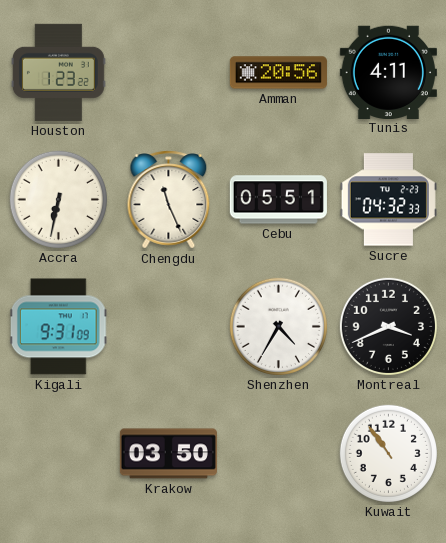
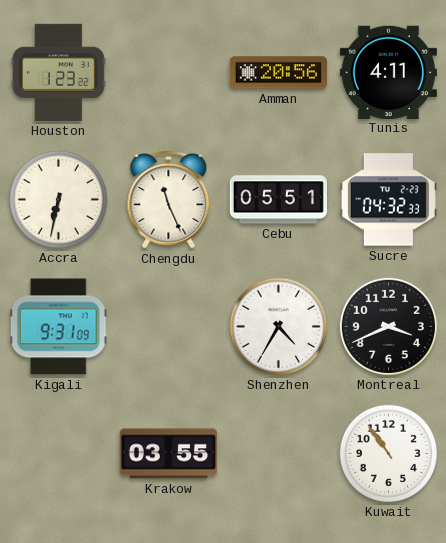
Krakow: 03:50 -> 03:55 (168, 454)
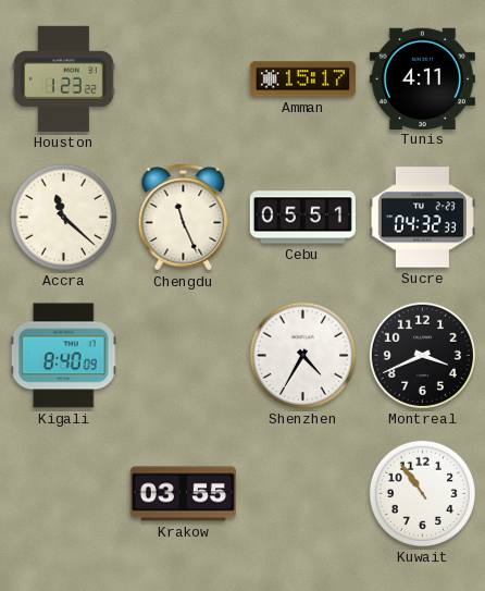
Amman: 20:56 -> 15:17 (302, 79)
Accra: 6:32 -> 11:22 (63, 217)
Kigali: 9:31 -> 8:40 (63, 356)
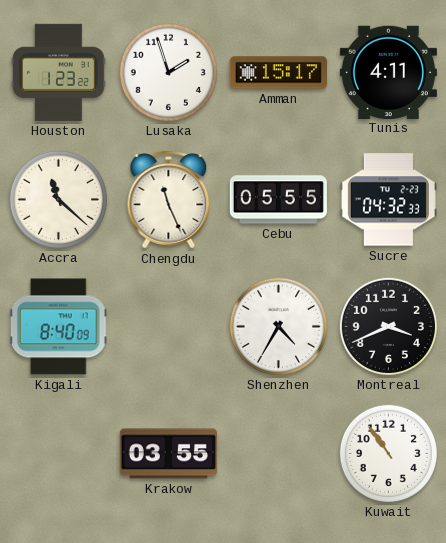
Lusaka: none -> 1:57 (168, 72)
Cebu: 05:51 -> 05:55 (278, 200)
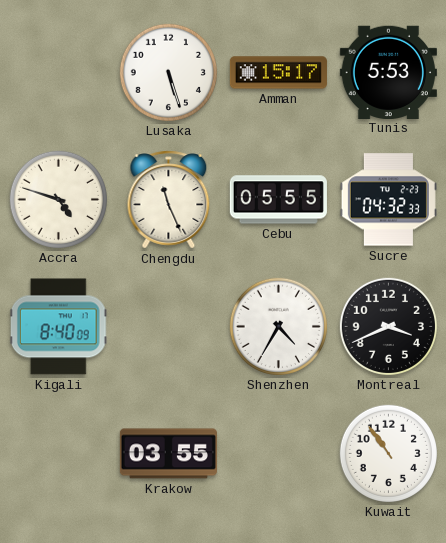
Houston: 1:23 -> none (58, 72)
Lusaka: 1:57 -> 5:27 (168, 72)
Tunis: 4:11 -> 5:53 (388, 72)
Accra: 11:22 -> 4:48 (58, 199)
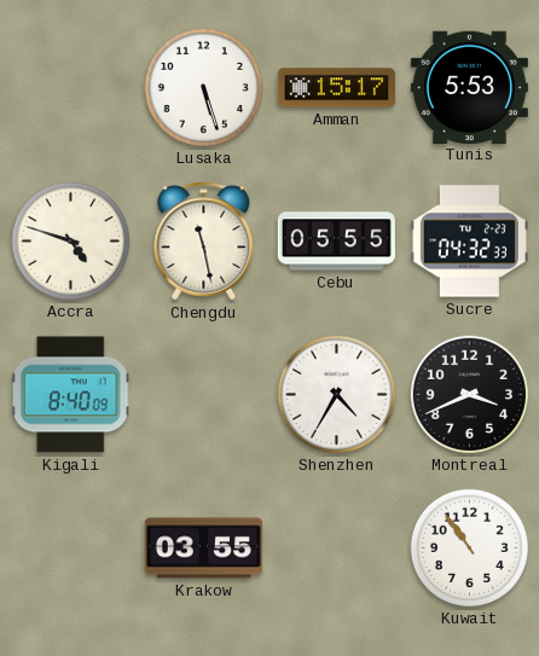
Chengdu: 11:26 -> 11:28 (204, 242)
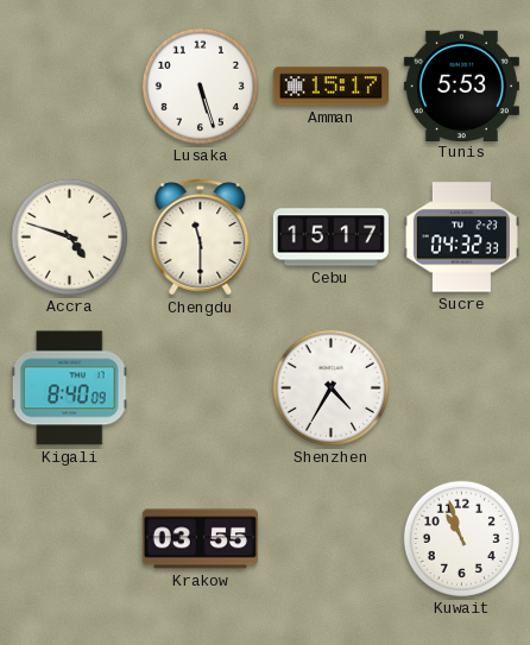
Chengdu: 11:28 -> 11:30 (201, 238)
Cebu: 05:55 -> 15:17 (330, 238)
Montreal: 3:41 -> none (469, 394)
Kuwait: 10:54 -> 10:57 (461, 538)
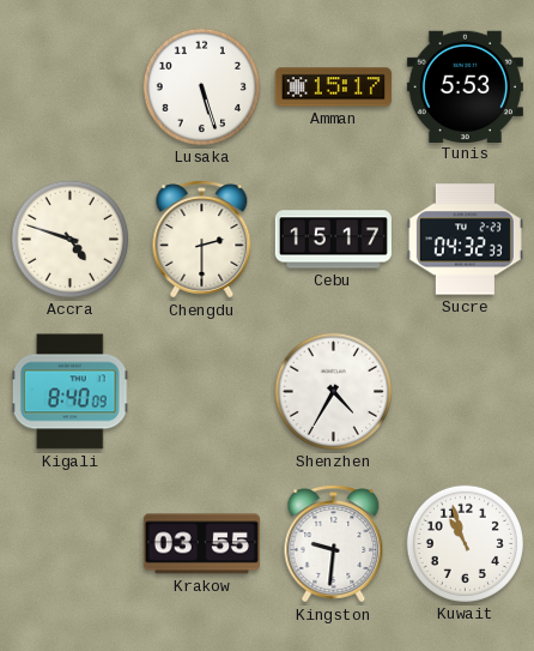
Chengdu: 11:30 -> 2:30 (202, 240)
Kingston: none -> 9:31 (334, 544)
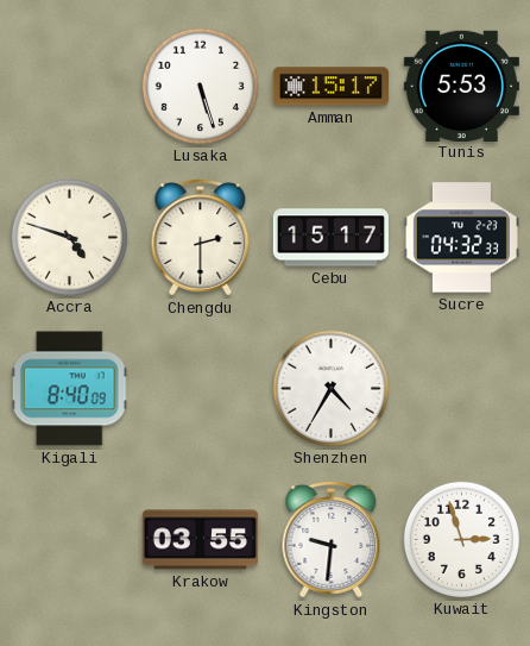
Kuwait: 10:57 -> 2:57 (461, 539)
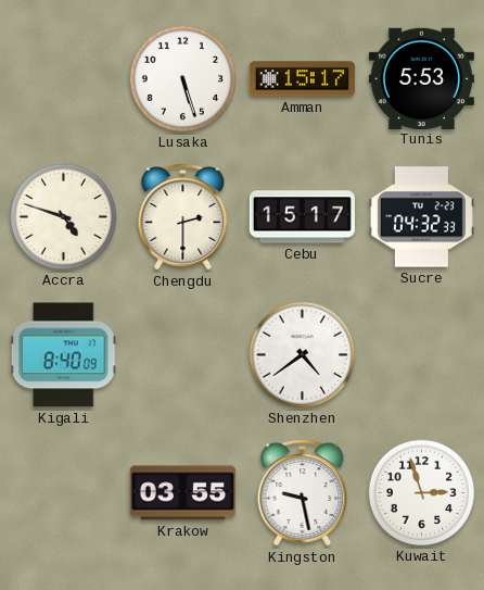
Shenzhen: 4:35 -> 4:39 (302, 354)
Kingston: 9:31 -> 9:28 (303, 493)
